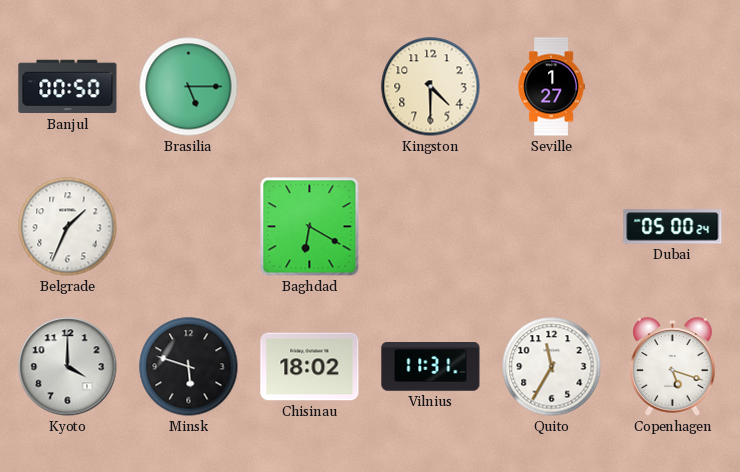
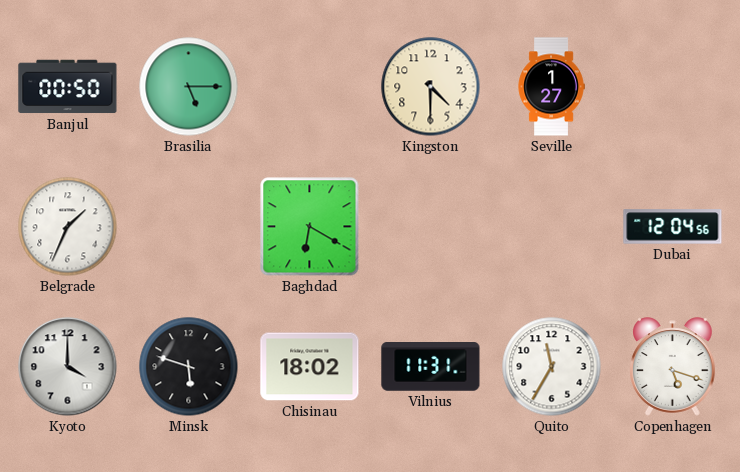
Dubai: 05:00 -> 12:04 (673, 227)
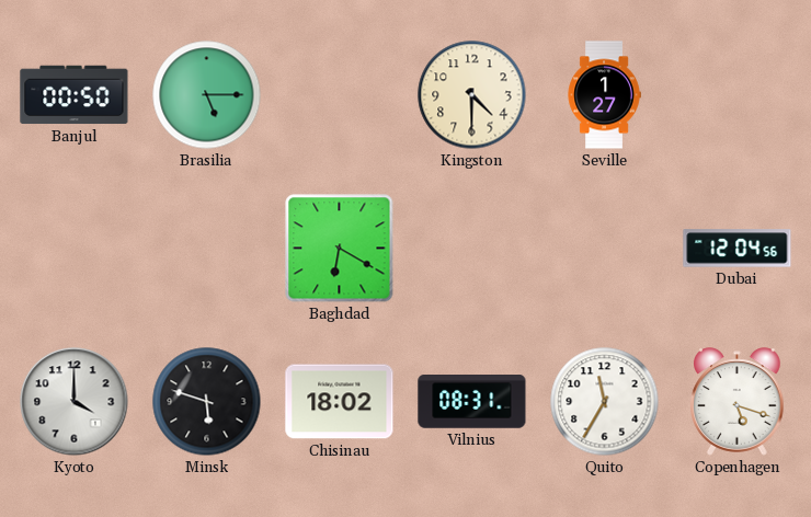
Belgrade: 1:34 -> none (68, 227)
Vilnius: 11:31 -> 08:31 (472, 402)
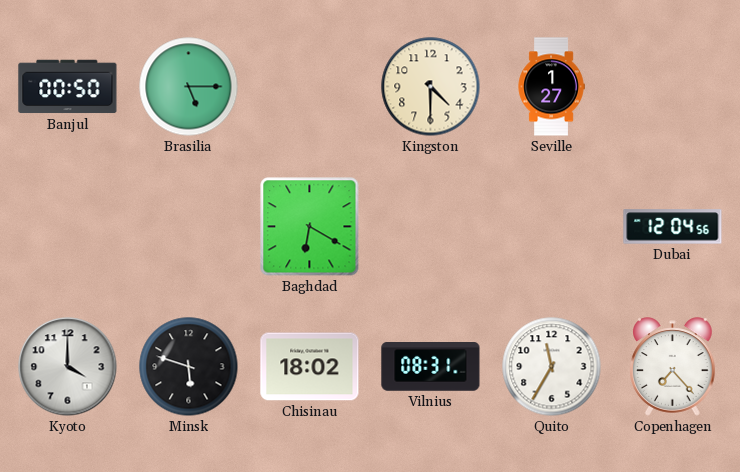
Copenhagen: 5:18 -> 7:23 (673, 367)
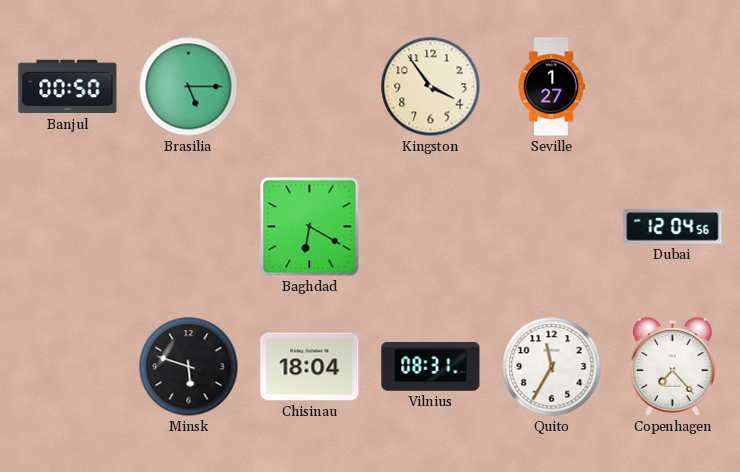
Kingston: 4:30 -> 3:54 (431, 87)
Kyoto: 4:00 -> none (68, 367)
Chisinau: 18:02 -> 18:04 (310, 367)
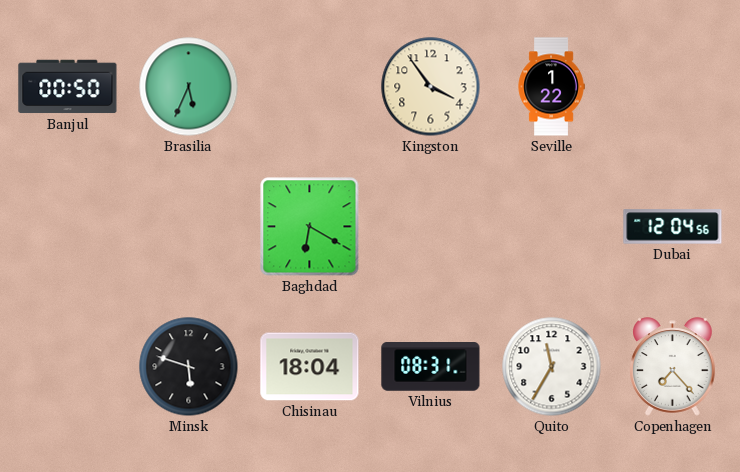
Brasilia: 5:15 -> 5:34 (189, 87)
Seville: 1:27 -> 1:22 (551, 87)
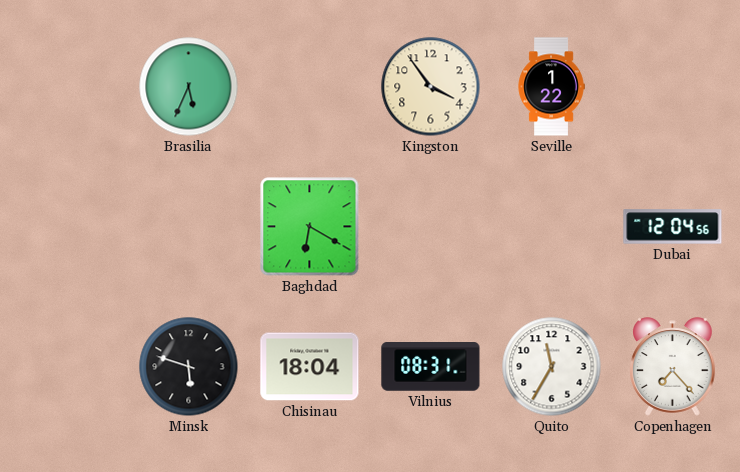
Banjul: 00:50 -> none (68, 87)
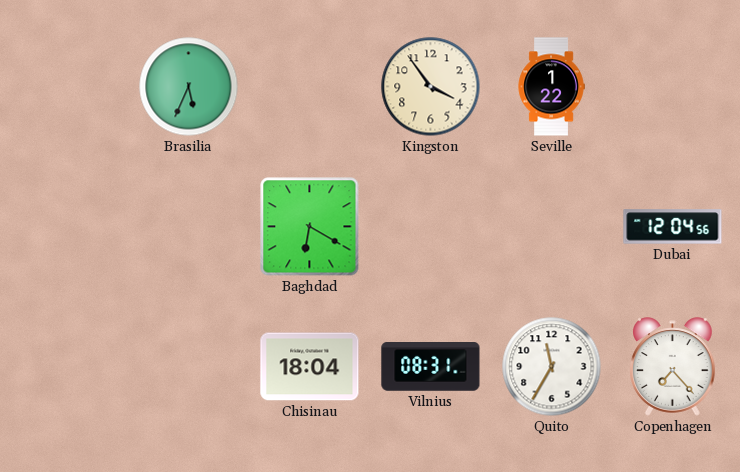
Minsk: 5:48 -> none (189, 367)
